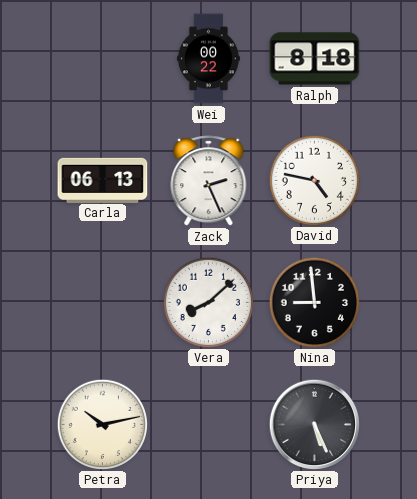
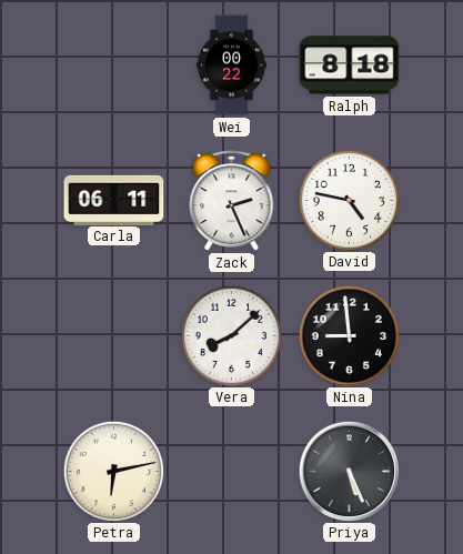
Carla: 06:13 -> 06:11 (114, 200)
Petra: 10:13 -> 6:13 (113, 471)
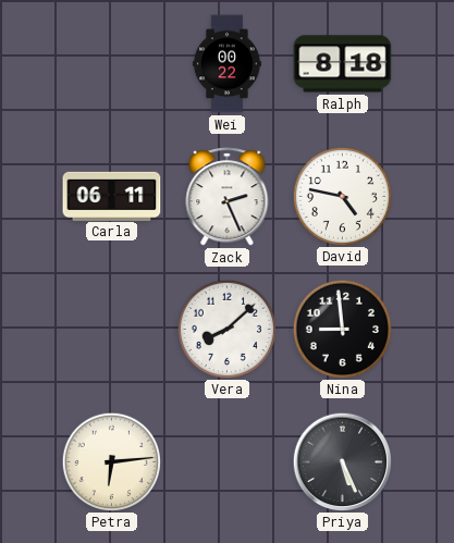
Petra: 6:13 -> 6:14 (111, 461)
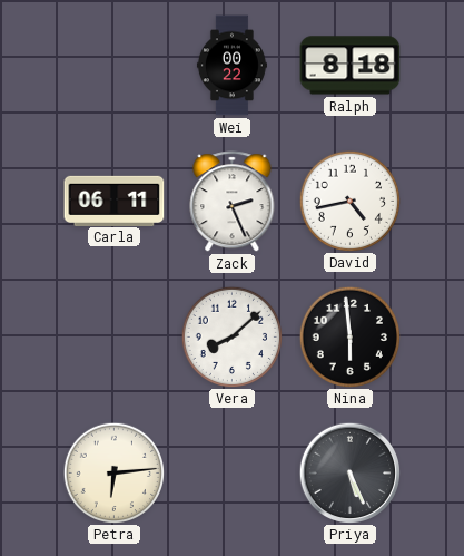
David: 4:47 -> 4:43 (349, 201)
Nina: 8:59 -> 5:59 (349, 336)
